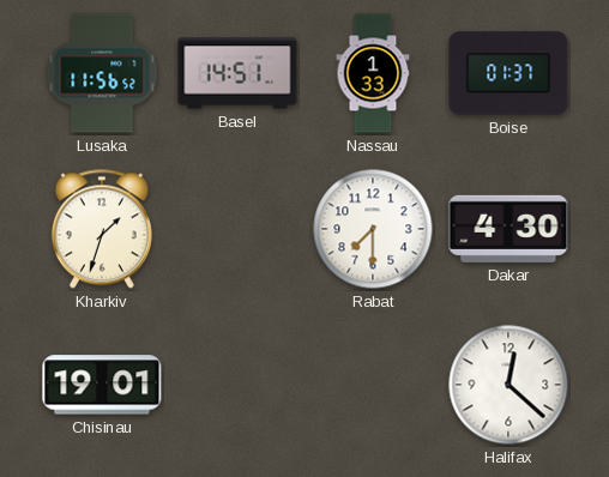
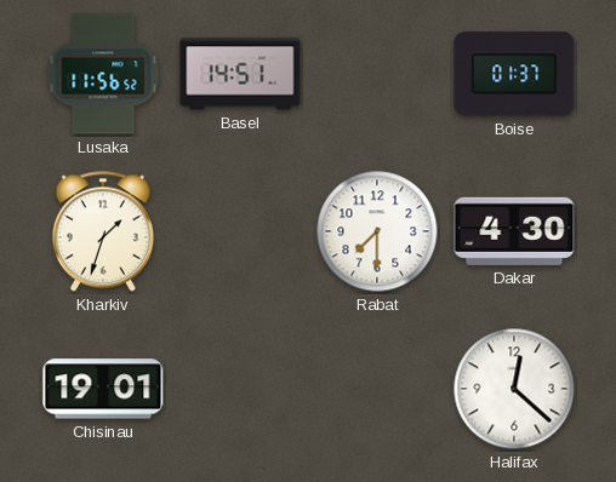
Nassau: 1:33 -> none (373, 73)
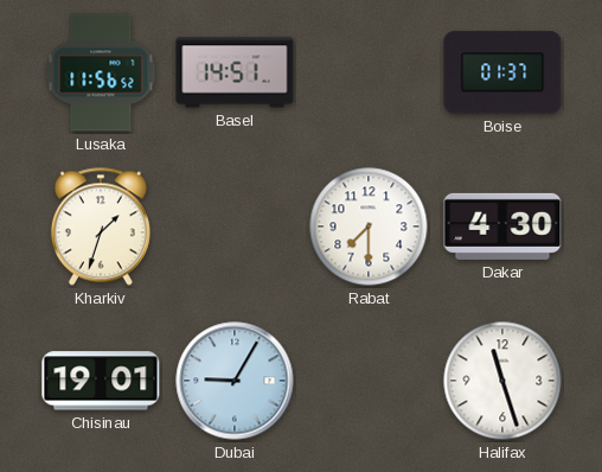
Dubai: none -> 9:05 (235, 381)
Halifax: 12:22 -> 11:27 (502, 381)
